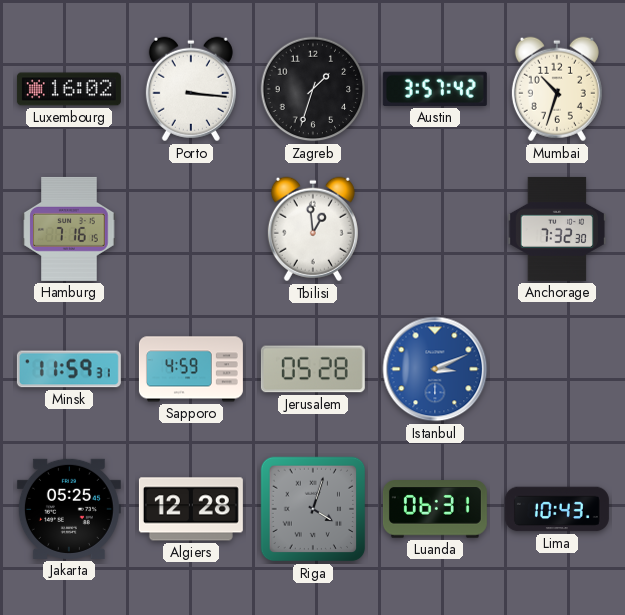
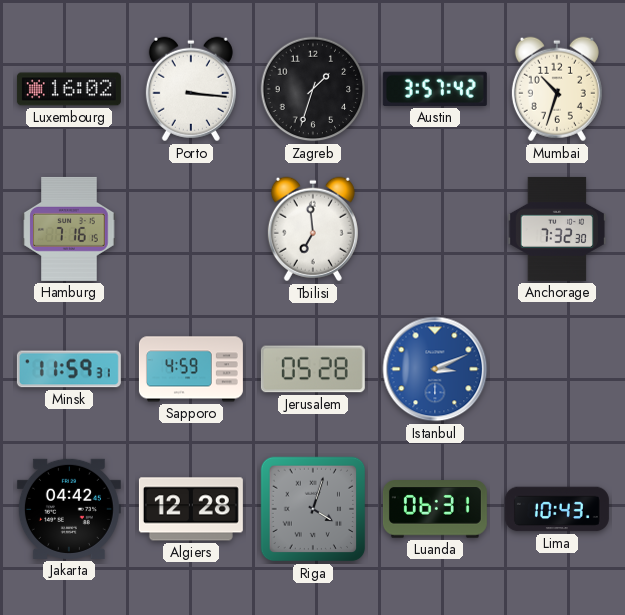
Tbilisi: 12:59 -> 6:59 (313, 229)
Jakarta: 05:25 -> 04:42 (69, 509)
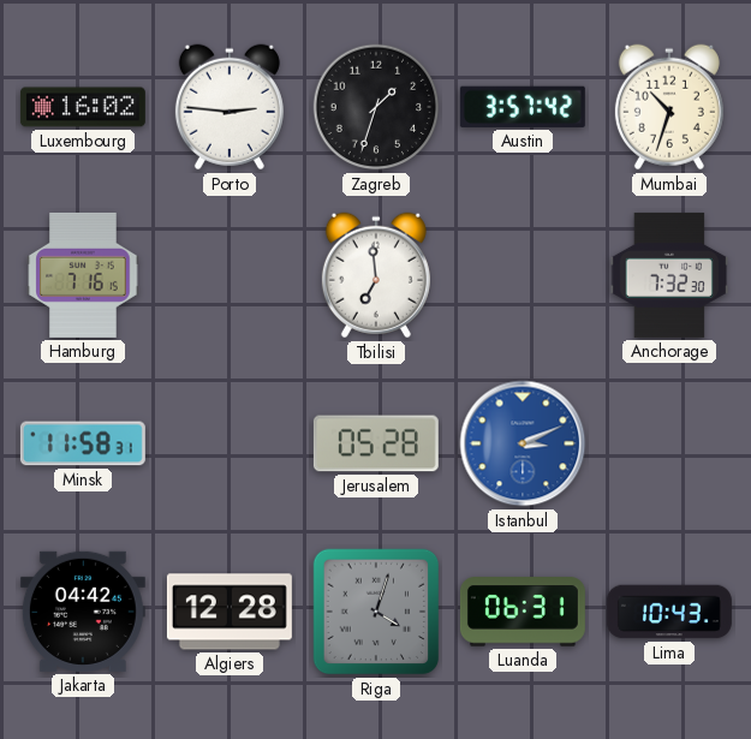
Porto: 3:16 -> 2:46 (230, 107)
Minsk: 11:59 -> 11:58 (83, 443)
Sapporo: 4:59 -> none (191, 369)
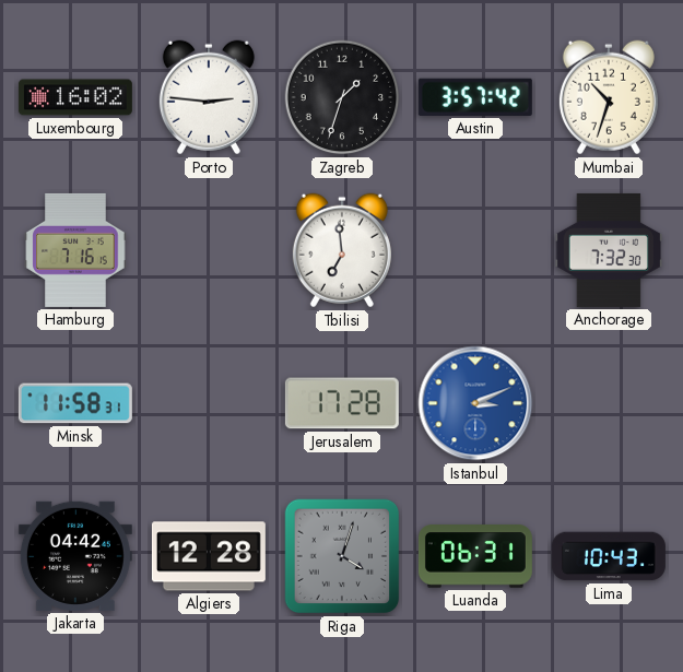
Jerusalem: 05:28 -> 17:28 (342, 403)
